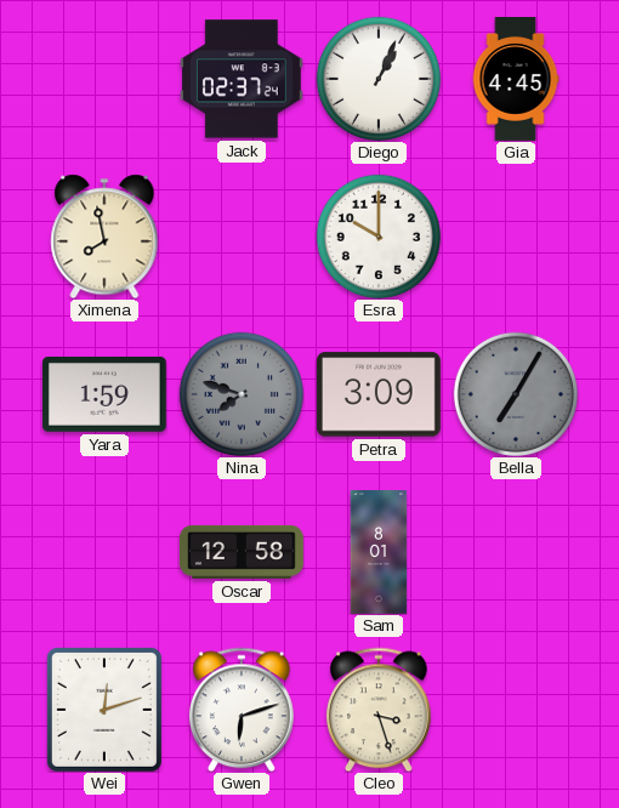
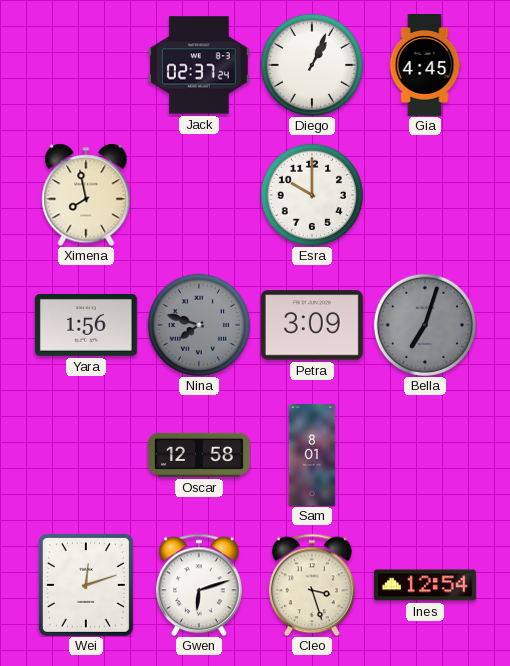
Yara: 1:59 -> 1:56 (86, 325)
Bella: 7:05 -> 7:03 (425, 325)
Ines: none -> 12:54 (425, 585)
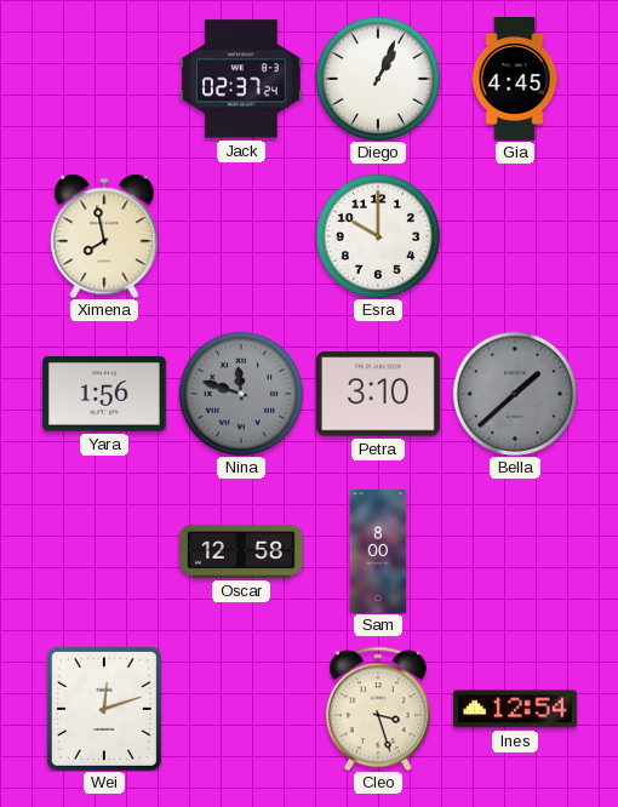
Nina: 7:48 -> 11:48 (241, 394)
Petra: 3:09 -> 3:10 (378, 394)
Bella: 7:03 -> 1:38 (515, 394)
Sam: 8:01 -> 8:00 (378, 553)
Gwen: 6:12 -> none (199, 585)
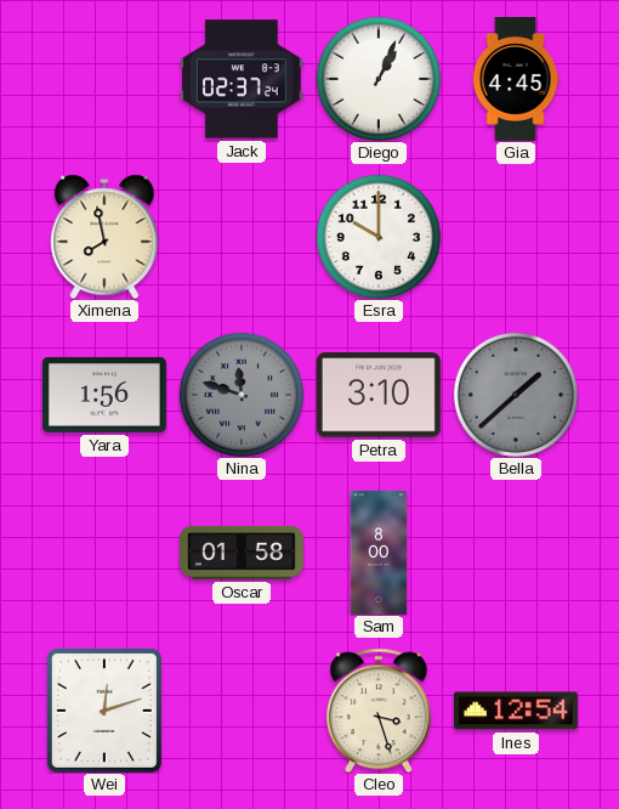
Oscar: 12:58 -> 01:58 (243, 553)
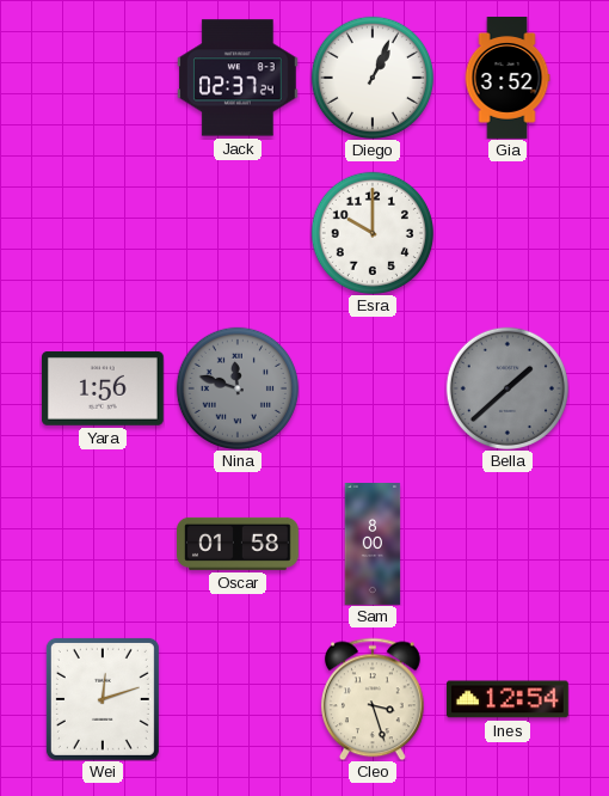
Gia: 4:45 -> 3:52 (507, 79)
Ximena: 7:58 -> none (104, 237)
Petra: 3:10 -> none (379, 395)
